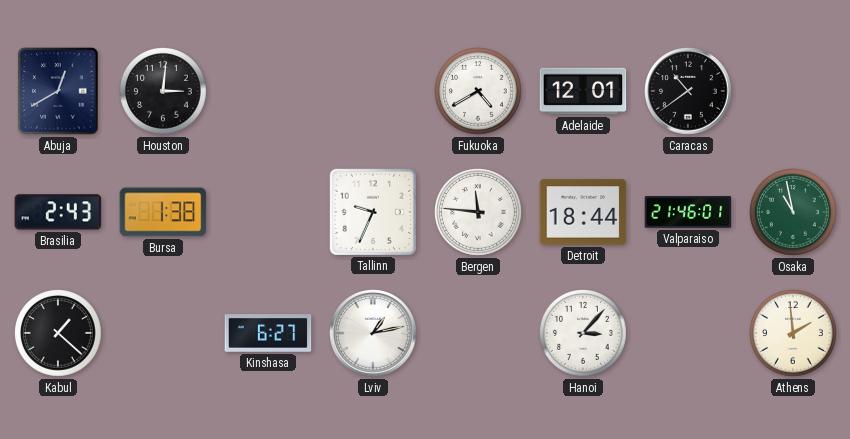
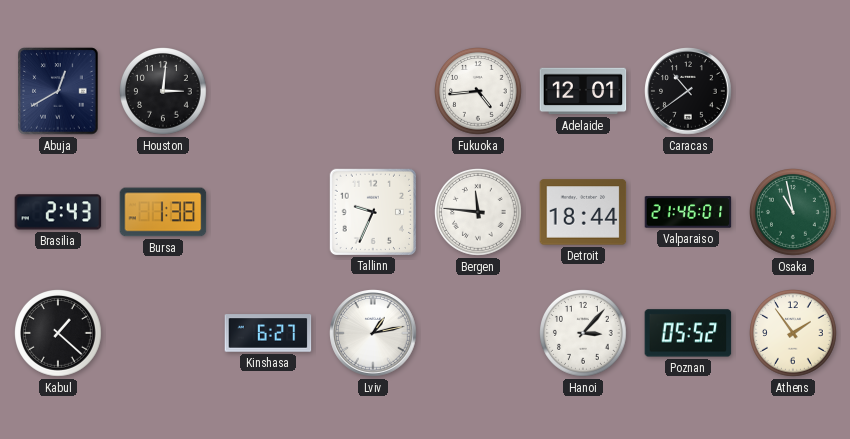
Fukuoka: 4:40 -> 4:44 (479, 92)
Poznan: none -> 05:52 (688, 333)
Athens: 1:59 -> 1:54 (794, 334)
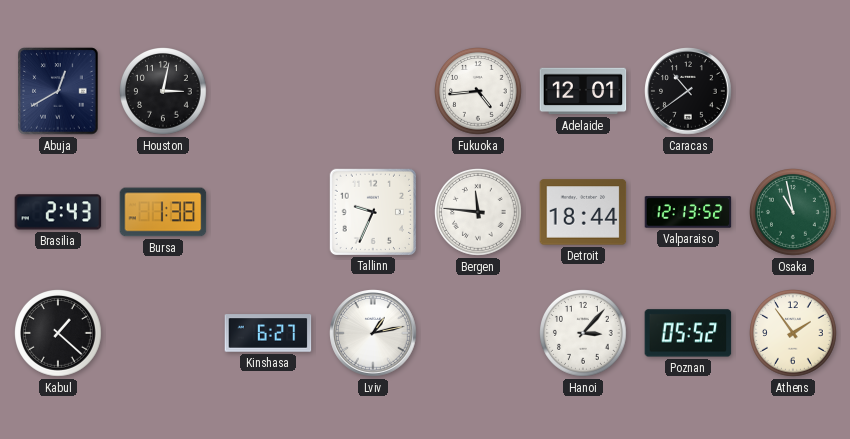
Houston: 3:01 -> 3:02 (164, 92)
Valparaiso: 21:46 -> 12:13 (688, 212)
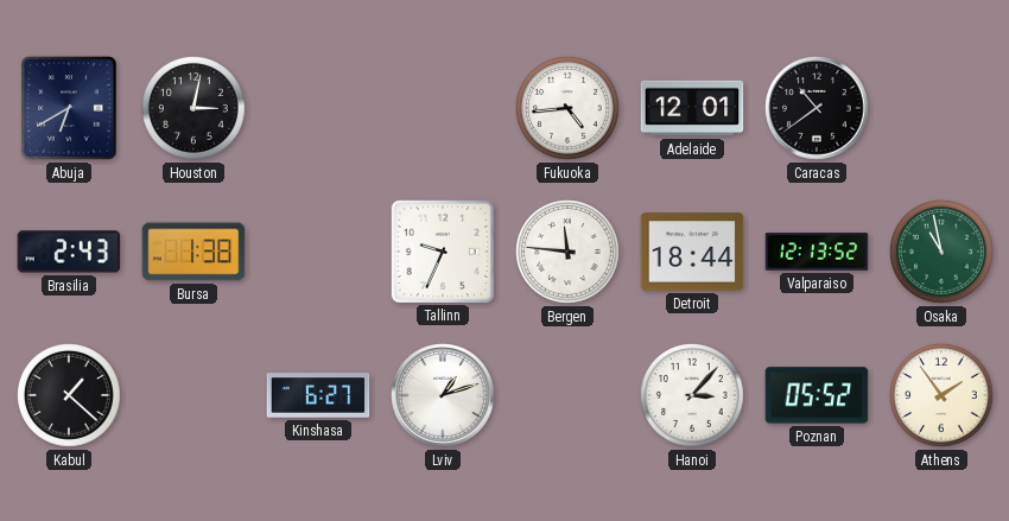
Abuja: 12:40 -> 6:40 (69, 108)
Lviv: 1:13 -> 1:12 (443, 395)
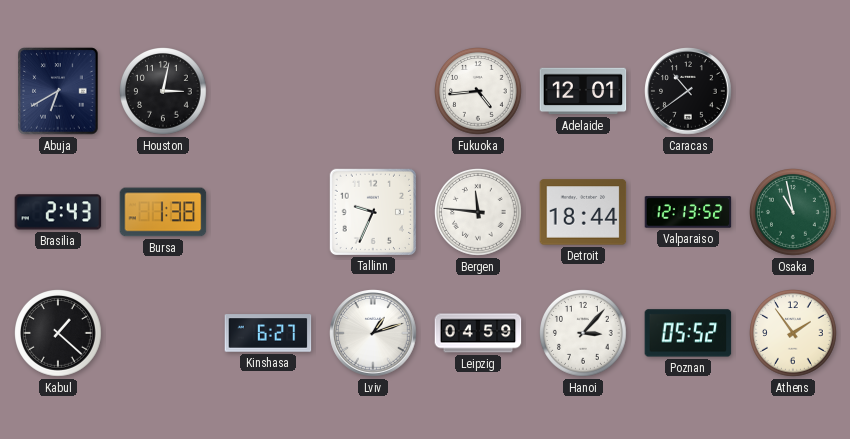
Leipzig: none -> 04:59 (478, 333)
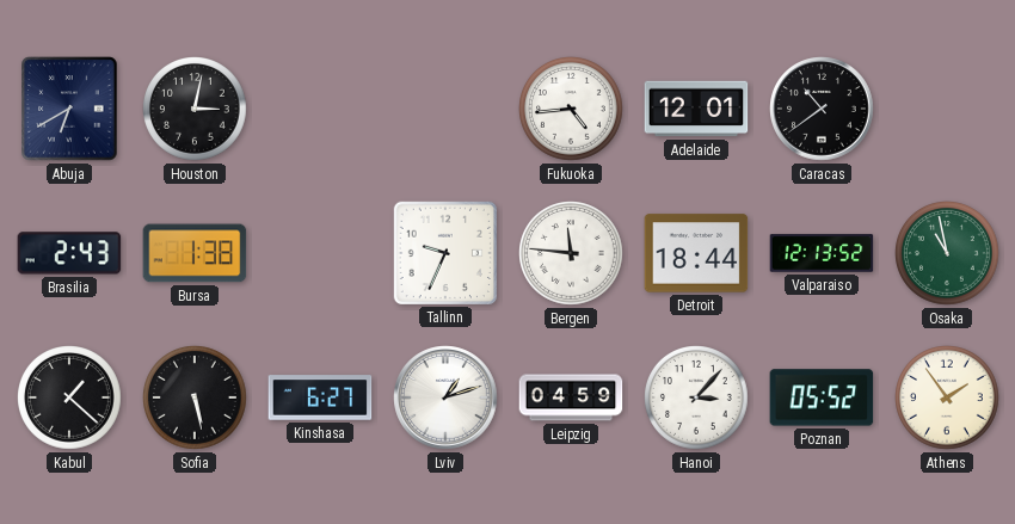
Sofia: none -> 5:28 (196, 399)
